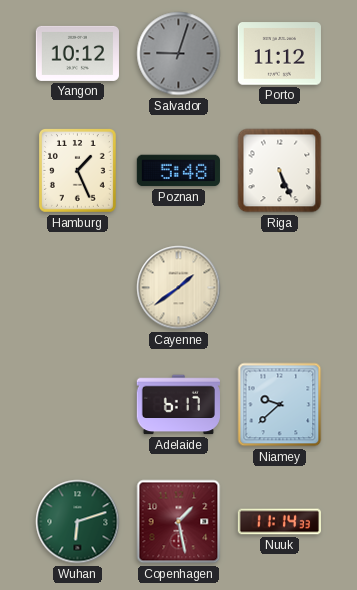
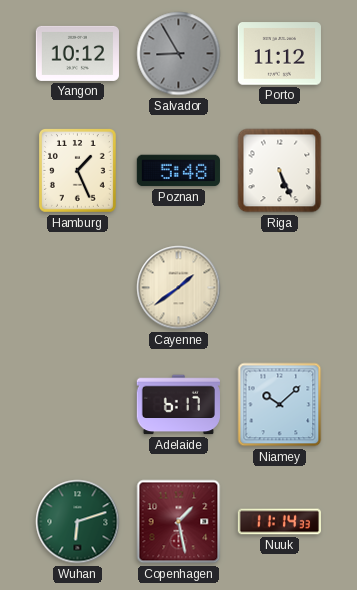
Salvador: 9:03 -> 8:55 (179, 54)
Niamey: 9:38 -> 10:08 (280, 405)
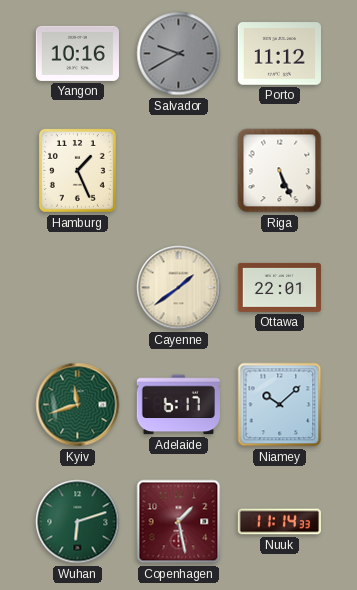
Yangon: 10:12 -> 10:16 (77, 53)
Salvador: 8:55 -> 9:40 (179, 54)
Poznan: 5:48 -> none (178, 171)
Ottawa: none -> 22:01 (279, 287)
Kyiv: none -> 11:42 (78, 405)
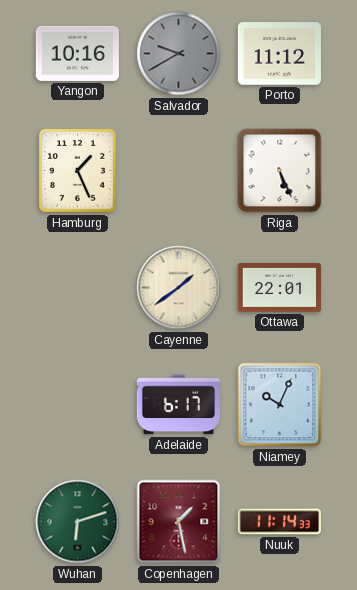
Kyiv: 11:42 -> none (78, 405)
Niamey: 10:08 -> 10:04 (280, 405)
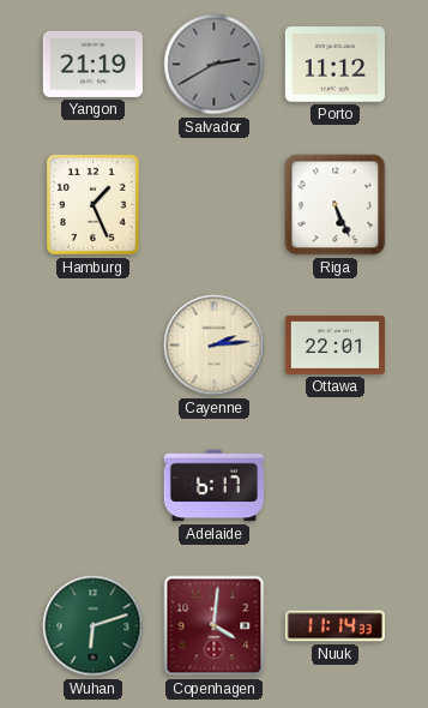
Yangon: 10:16 -> 21:19 (92, 64)
Salvador: 9:40 -> 2:40 (215, 65)
Cayenne: 1:39 -> 2:14 (215, 346)
Niamey: 10:04 -> none (280, 405)
Copenhagen: 1:28 -> 4:01 (215, 626)
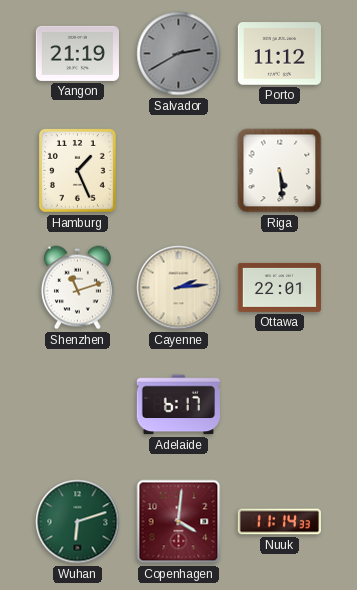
Riga: 5:26 -> 5:29 (280, 171)
Shenzhen: none -> 11:12 (77, 288)
